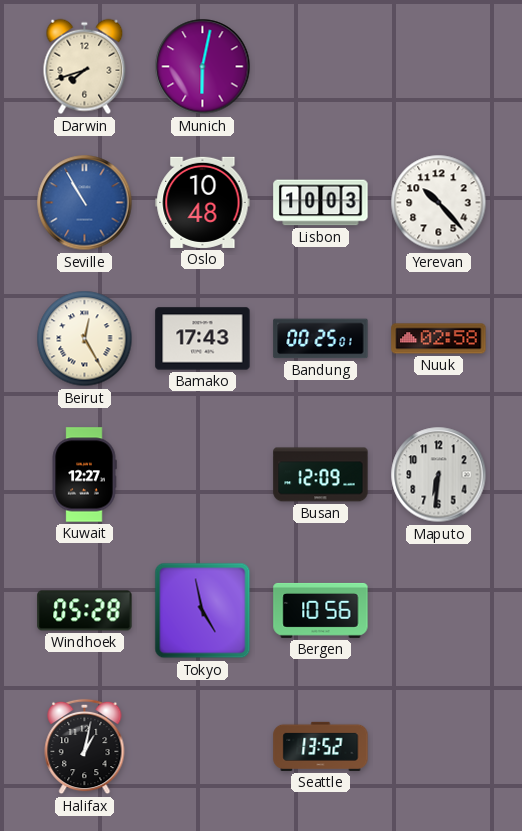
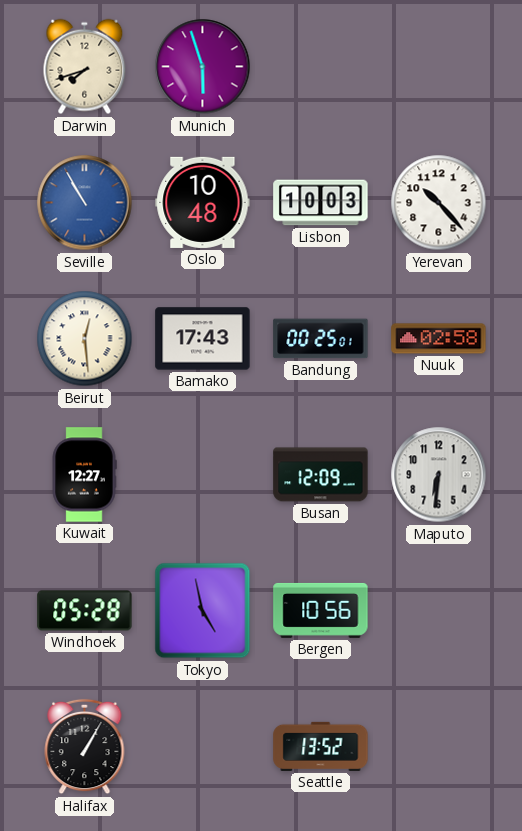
Munich: 6:02 -> 5:57 (203, 67)
Beirut: 12:25 -> 12:29 (85, 339)
Halifax: 1:02 -> 1:05 (85, 747)
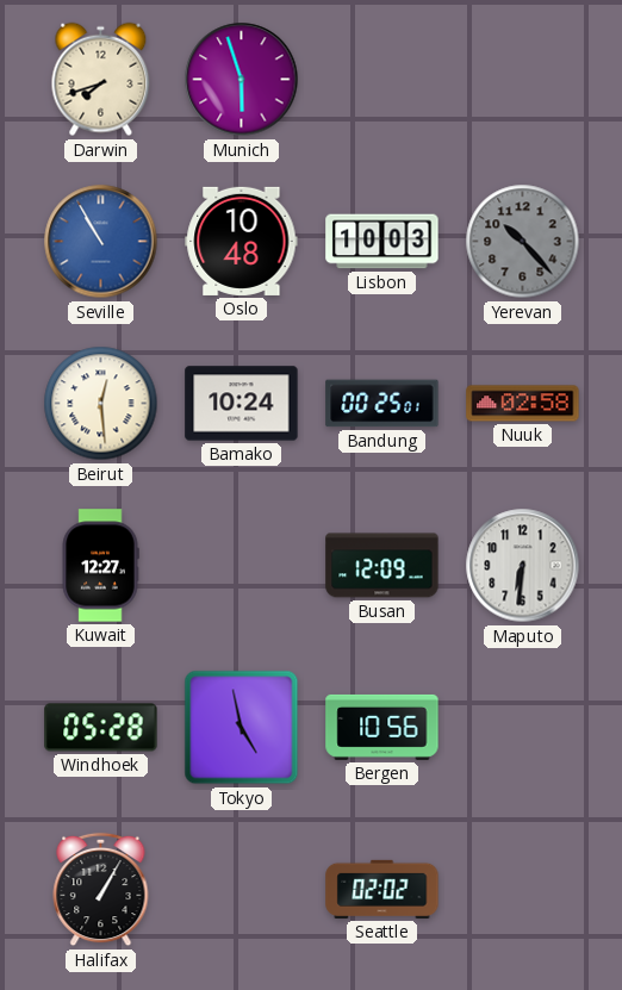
Yerevan dial: white -> grey (523, 242)
Bamako: 17:43 -> 10:24 (242, 404)
Seattle: 13:52 -> 02:02 (382, 889)
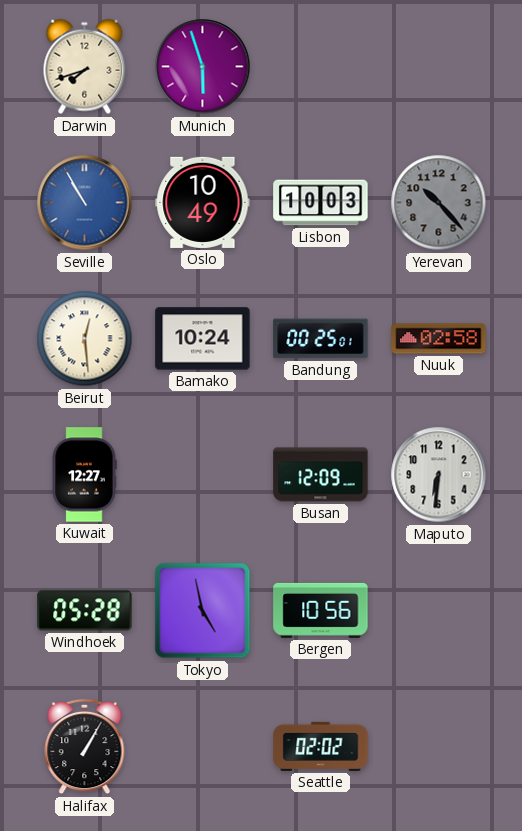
Oslo: 10:48 -> 10:49 (203, 202)
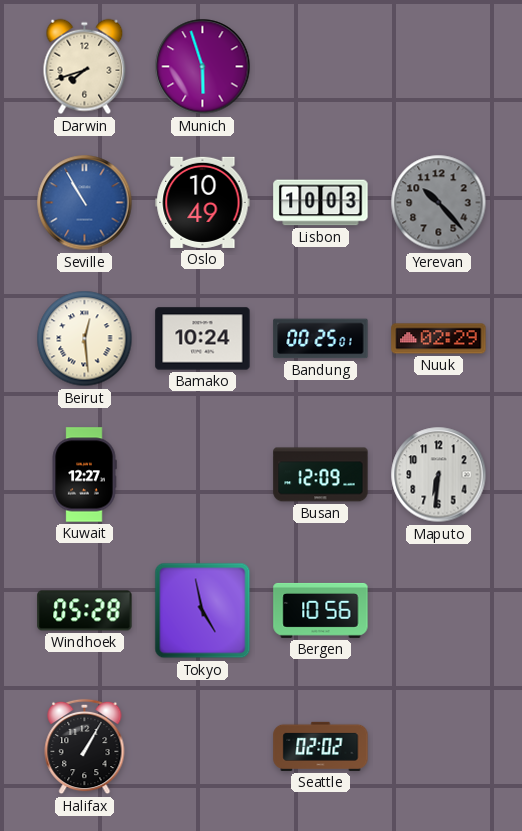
Nuuk: 02:58 -> 02:29 (439, 339)
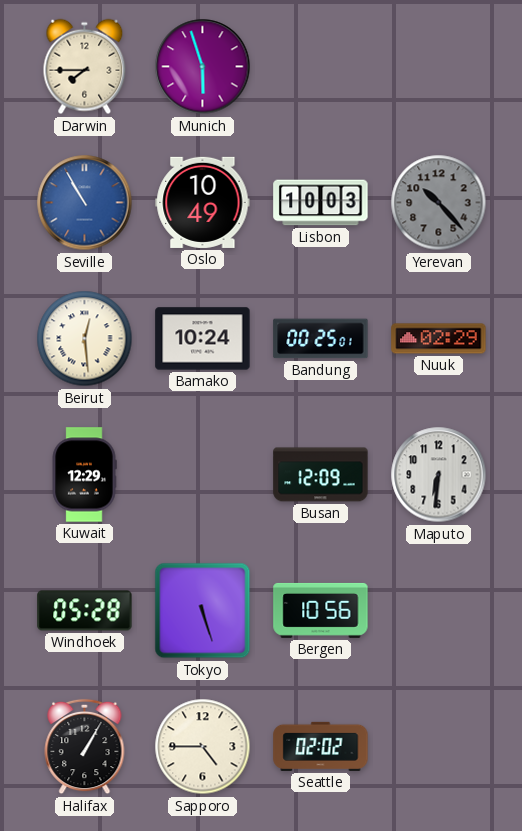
Darwin: 7:42 -> 7:45 (85, 67)
Kuwait: 12:27 -> 12:29 (84, 475)
Tokyo: 4:58 -> 5:27 (203, 611)
Sapporo: none -> 4:45 (203, 747)
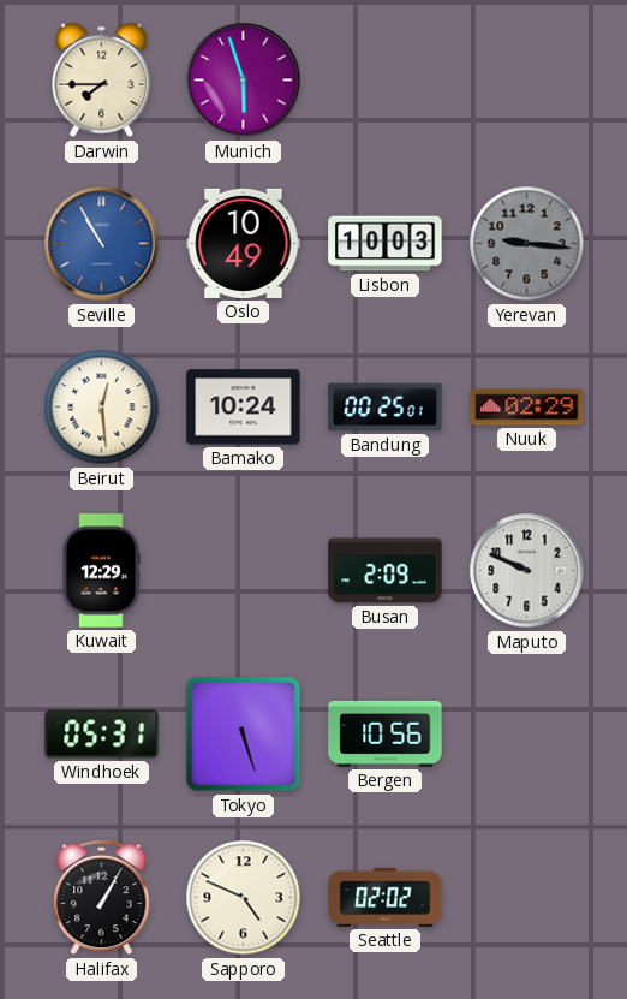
Yerevan: 10:23 -> 9:16 (527, 244)
Busan: 12:09 -> 2:09 (386, 571)
Maputo: 6:31 -> 9:49 (527, 571)
Windhoek: 05:28 -> 05:31 (102, 735)
Sapporo: 4:45 -> 4:49 (244, 898)
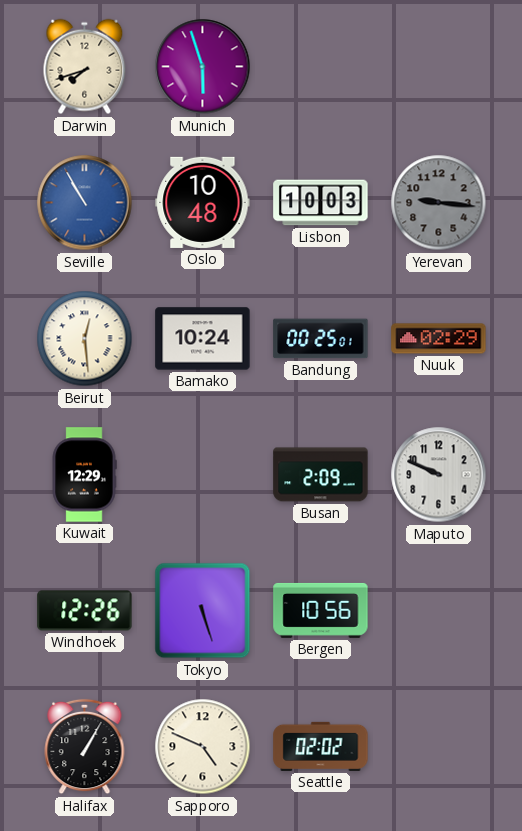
Darwin: 7:45 -> 7:42 (85, 67)
Oslo: 10:49 -> 10:48 (203, 202)
Windhoek: 05:31 -> 12:26 (85, 611)
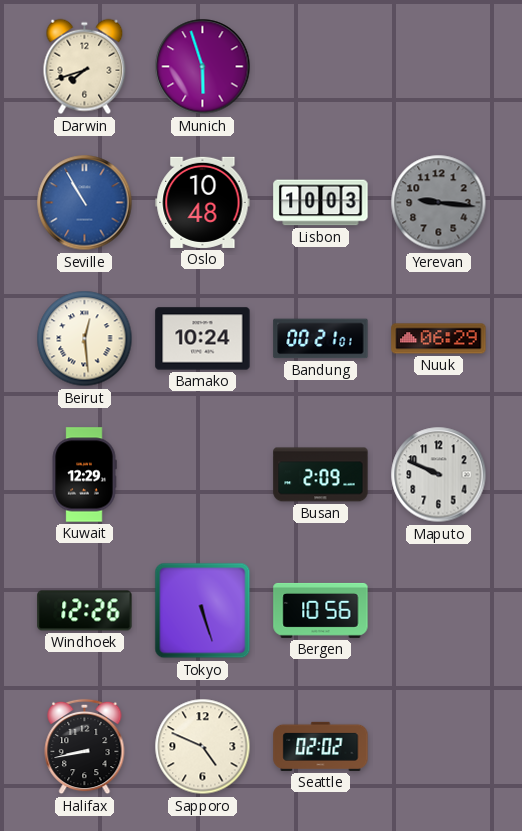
Bandung: 00:25 -> 00:21 (321, 339)
Nuuk: 02:29 -> 06:29 (439, 339)
Halifax: 1:05 -> 8:43 (85, 747)
